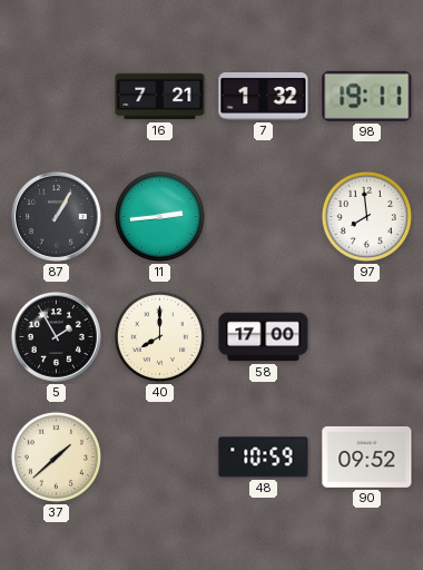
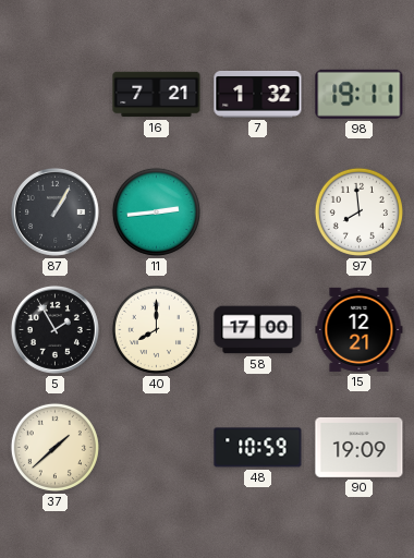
15: none -> 12:21 (360, 329)
90: 09:52 -> 19:09 (360, 447)
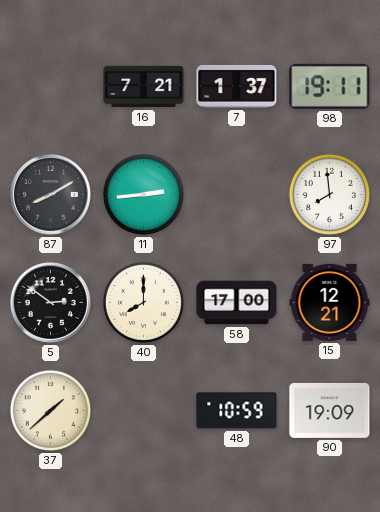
7: 1:32 -> 1:37 (237, 87)
87: 1:05 -> 8:10 (50, 194)
5: 1:55 -> 2:51 (50, 302)
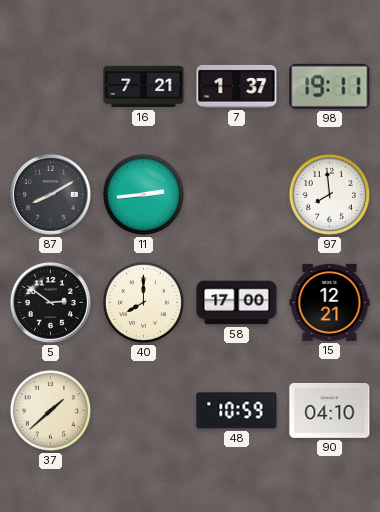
90: 19:09 -> 04:10 (330, 410)
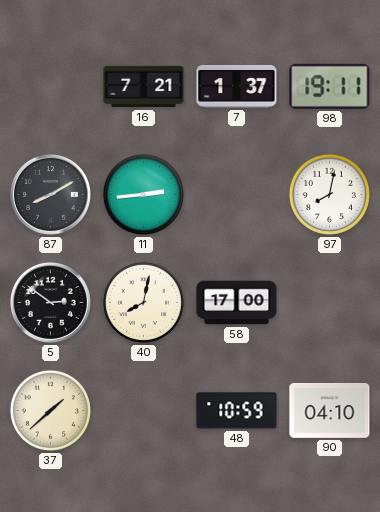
97: 7:59 -> 8:02 (329, 194)
40: 8:00 -> 8:02 (143, 302)
15: 12:21 -> none (330, 302)
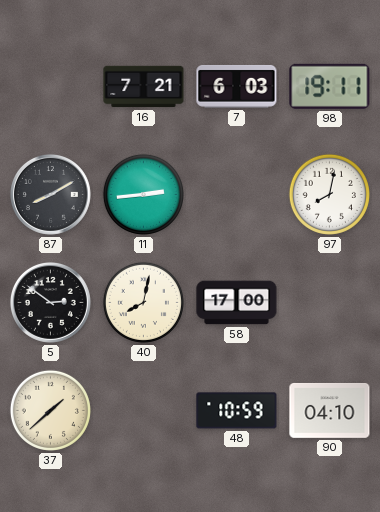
7: 1:37 -> 6:03 (237, 87)
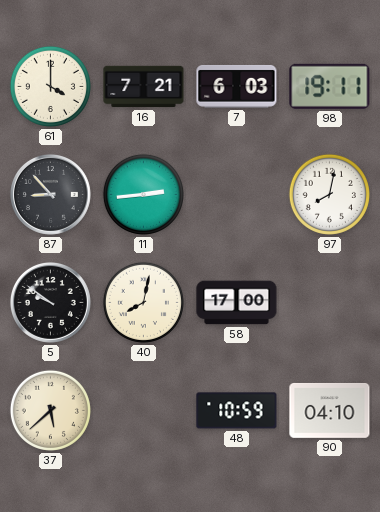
61: none -> 4:00 (50, 86)
87: 8:10 -> 8:53 (50, 194)
5: 2:51 -> 9:51 (50, 302)
37: 1:38 -> 5:38 (50, 410)
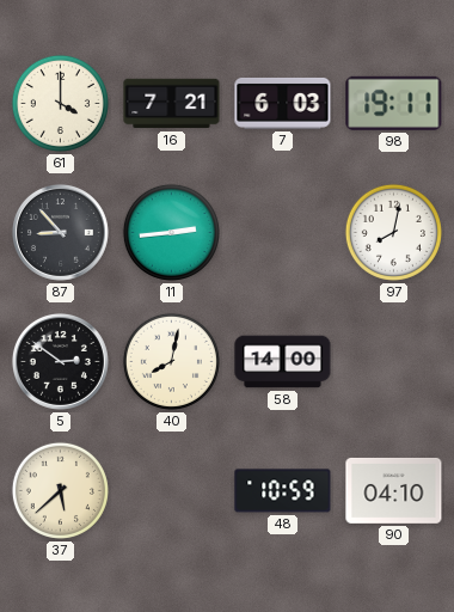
5: 9:51 -> 2:51 (60, 361)
58: 17:00 -> 14:00 (283, 362)
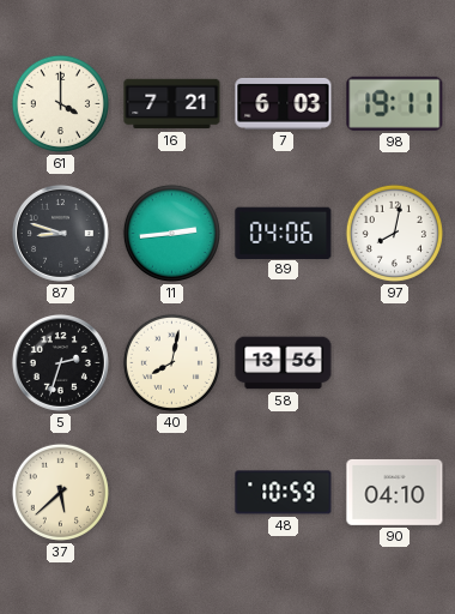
87: 8:53 -> 8:48 (60, 233)
89: none -> 04:06 (284, 233)
5: 2:51 -> 2:33 (60, 362)
58: 14:00 -> 13:56 (284, 363)
